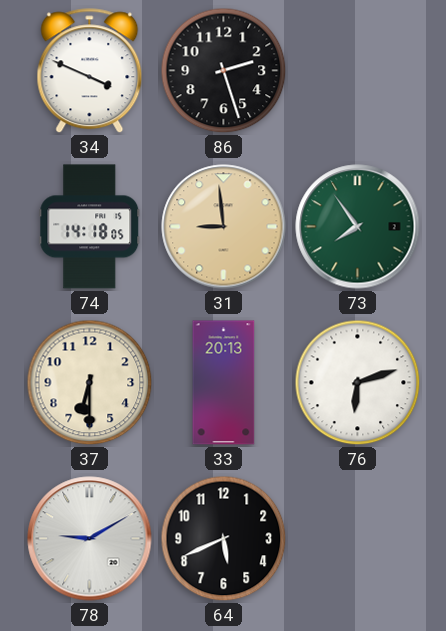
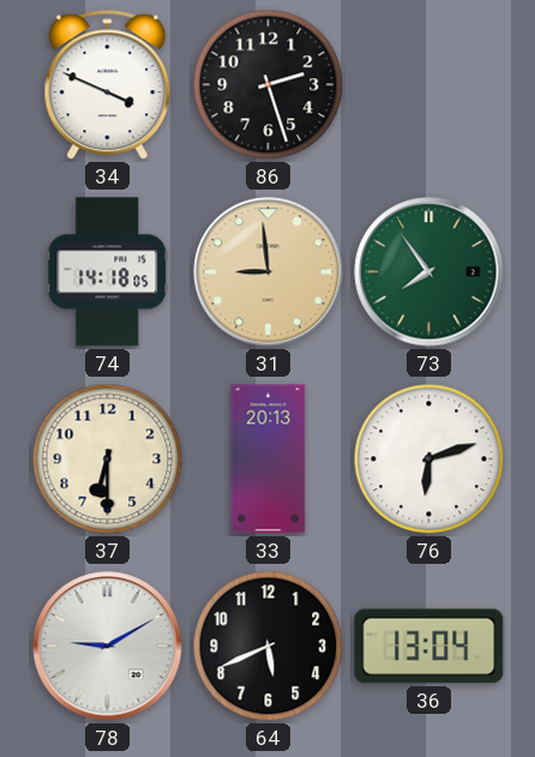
36: none -> 13:04 (429, 647)
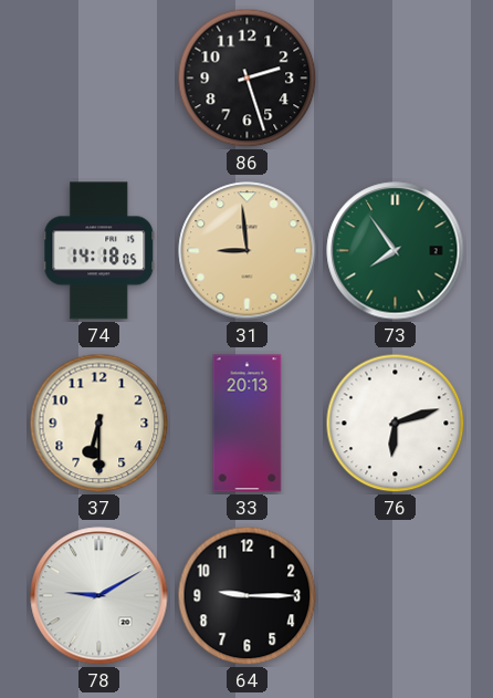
34: 3:49 -> none (108, 85)
64: 5:41 -> 9:15 (248, 596)
36: 13:04 -> none (429, 647)
